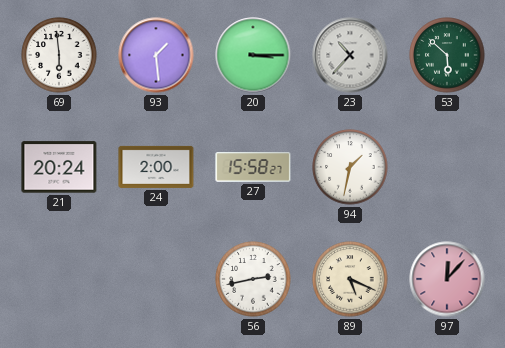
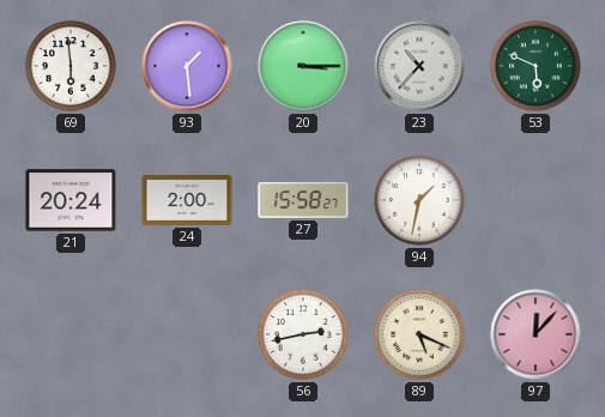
53: 5:52 -> 5:49 (536, 66)
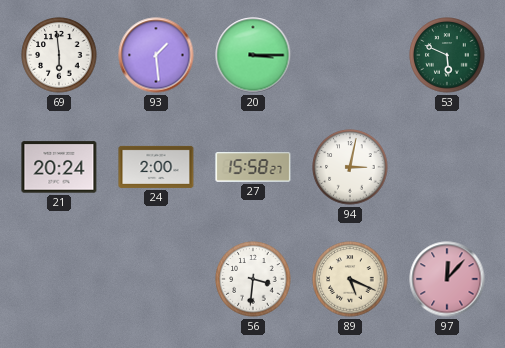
23: 10:37 -> none (419, 66)
94: 1:32 -> 3:02 (350, 167)
56: 2:43 -> 3:31 (253, 279)
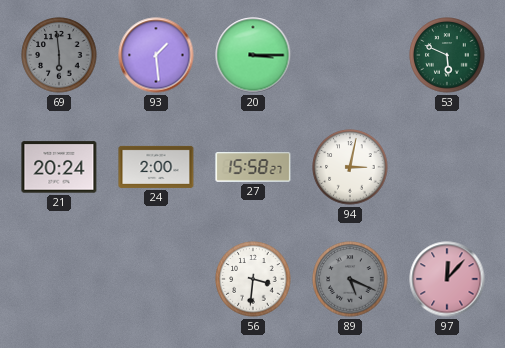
69 dial: white -> grey (59, 55)
89 dial: cream -> grey (350, 279)
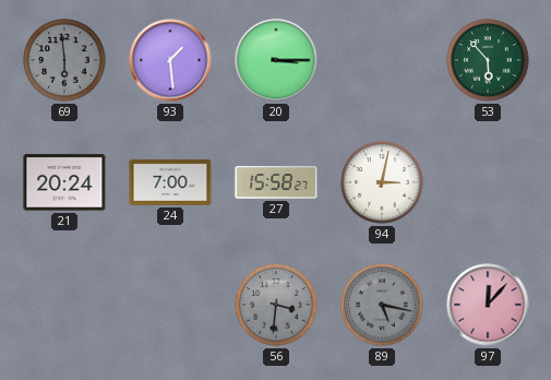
53: 5:49 -> 5:53 (488, 60)
24: 2:00 -> 7:00 (170, 182)
56 dial: white -> grey (276, 305)
89: 5:19 -> 5:17 (382, 305)
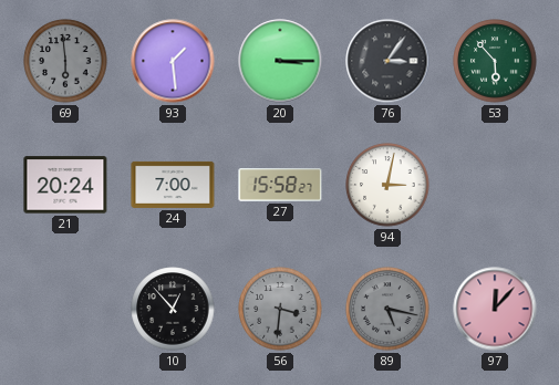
76: none -> 3:06 (387, 61)
10: none -> 12:53 (173, 309)
